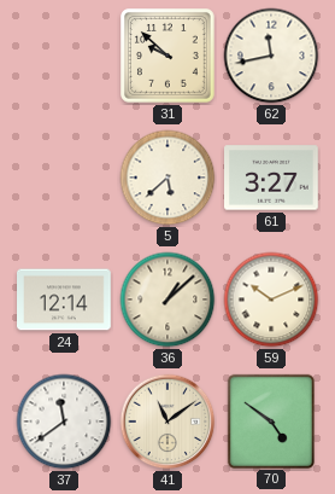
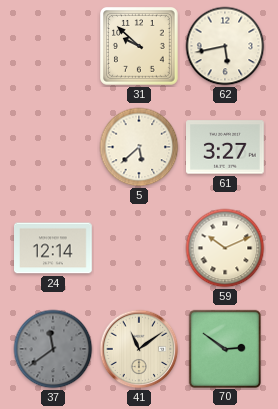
62: 11:43 -> 5:43 (225, 46)
36: 1:08 -> none (167, 300)
37 dial: white -> grey (53, 349)
70: 4:51 -> 2:51 (224, 348)
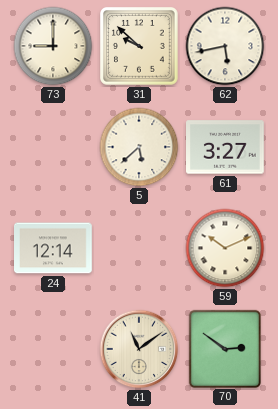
73: none -> 9:00 (53, 46)
37: 11:39 -> none (53, 349)
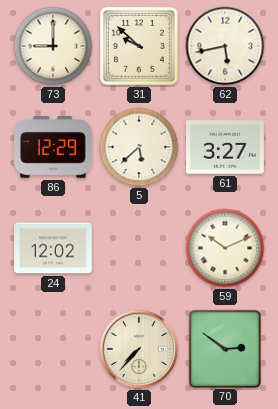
86: none -> 12:29 (54, 147)
24: 12:14 -> 12:02 (54, 248)
41: 11:09 -> 7:37 (139, 349)
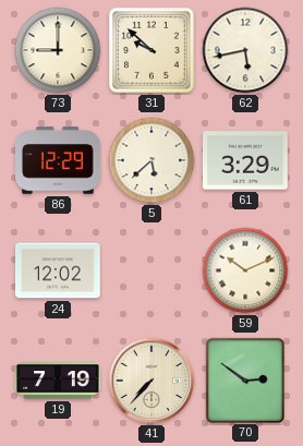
61: 3:27 -> 3:29 (246, 160)
19: none -> 7:19 (58, 381)
